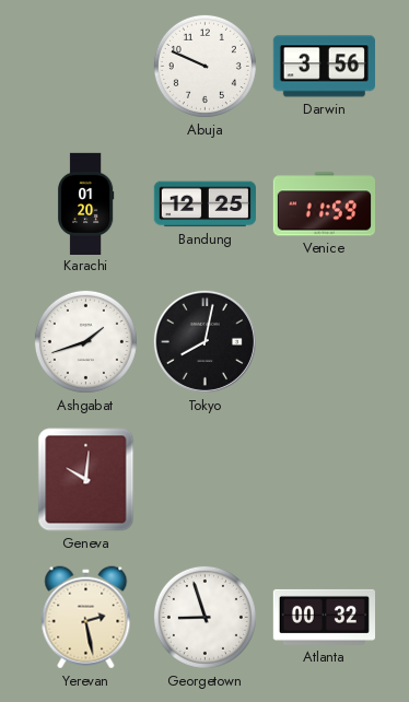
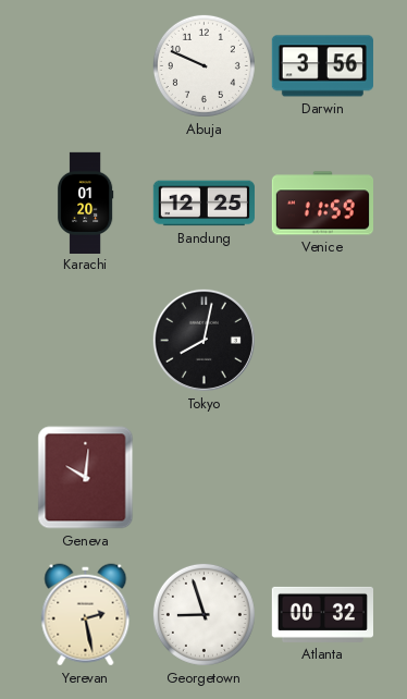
Ashgabat: 1:42 -> none (85, 341)
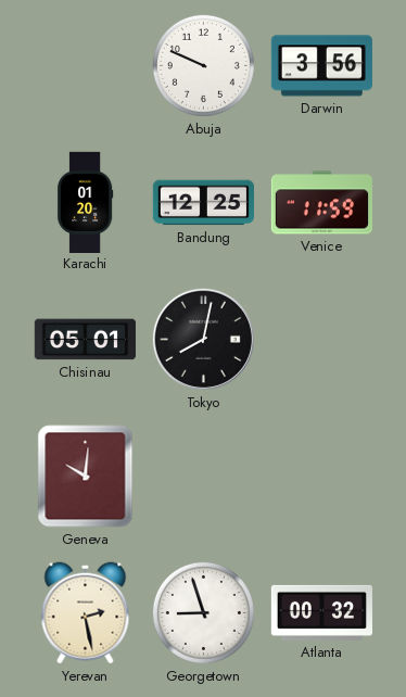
Chisinau: none -> 05:01 (85, 340)
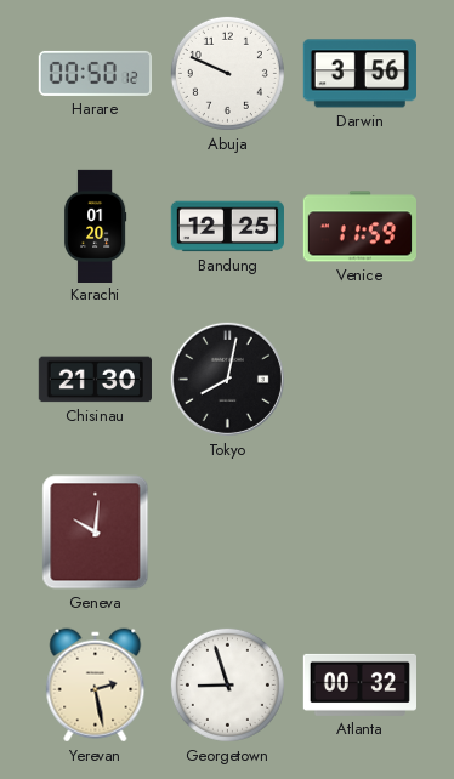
Harare: none -> 00:50 (95, 73)
Chisinau: 05:01 -> 21:30 (95, 380)
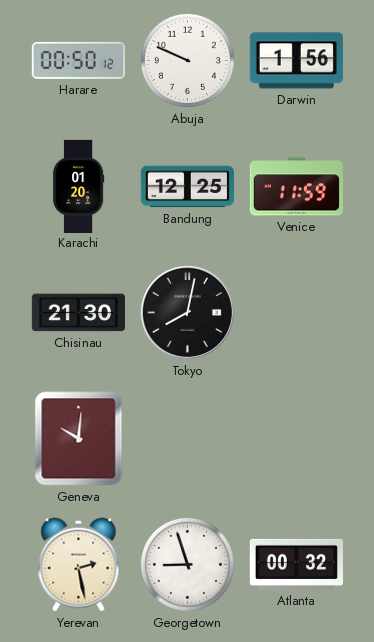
Darwin: 3:56 -> 1:56 (296, 61)
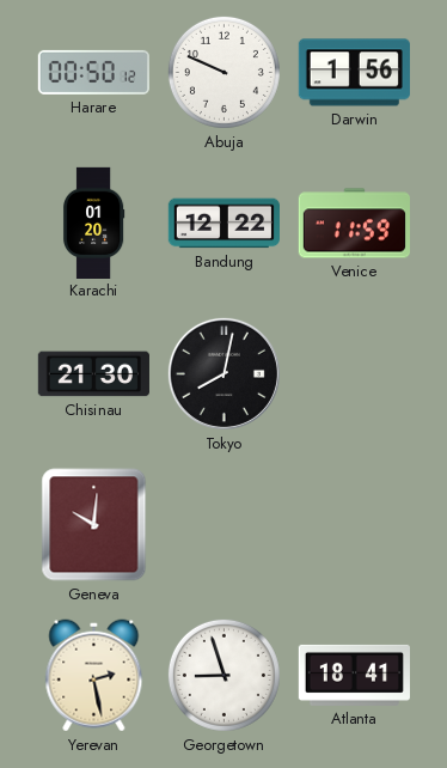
Bandung: 12:25 -> 12:22 (223, 224)
Atlanta: 00:32 -> 18:41 (354, 675)
